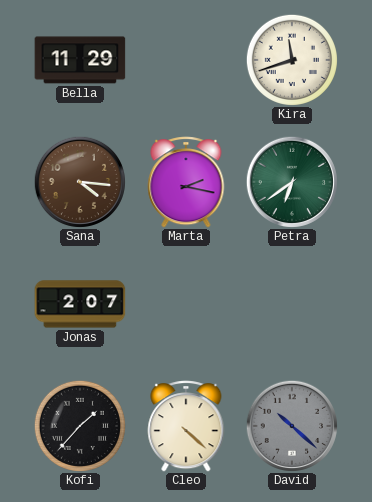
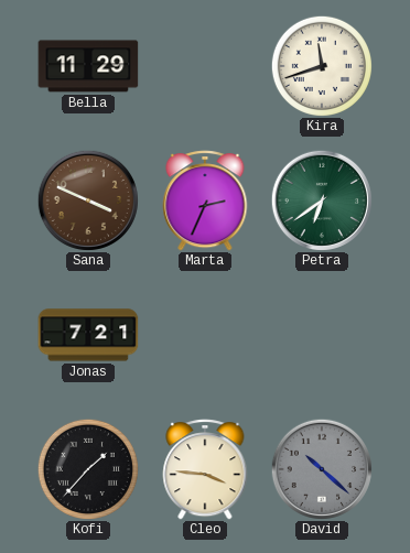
Sana: 4:16 -> 3:49 (87, 200)
Marta: 2:17 -> 2:34 (205, 200)
Jonas: 2:07 -> 7:21 (88, 335)
Cleo: 4:22 -> 3:46 (205, 469)
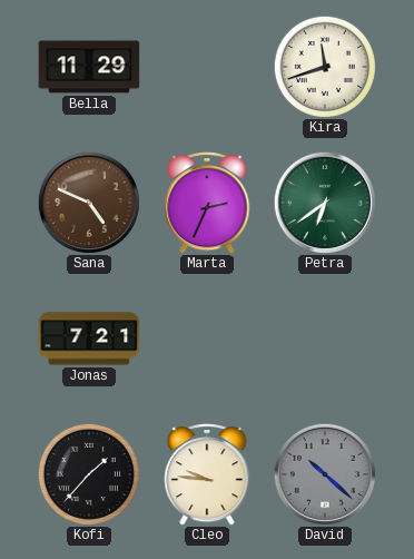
Sana: 3:49 -> 4:49 (88, 203)
Cleo: 3:46 -> 9:46 (207, 474)
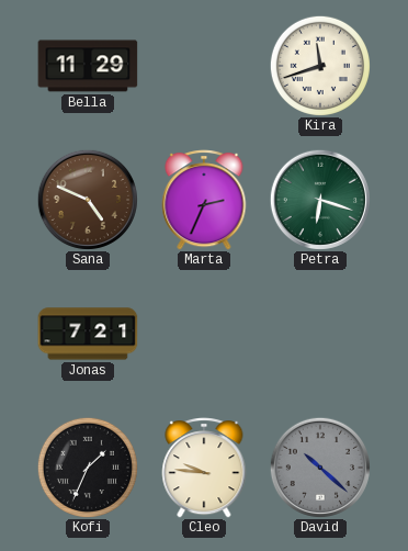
Petra: 6:39 -> 6:18 (319, 200)
Kofi: 1:37 -> 1:34 (88, 468)
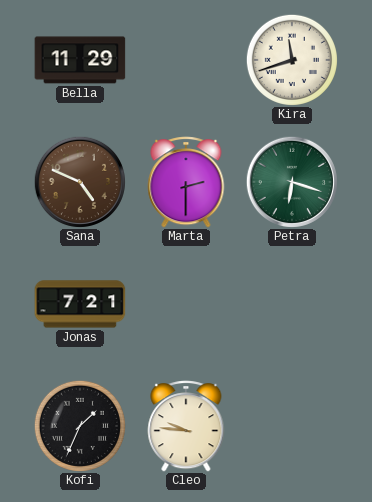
Marta: 2:34 -> 2:30 (186, 182)
David: 10:22 -> none (319, 468)
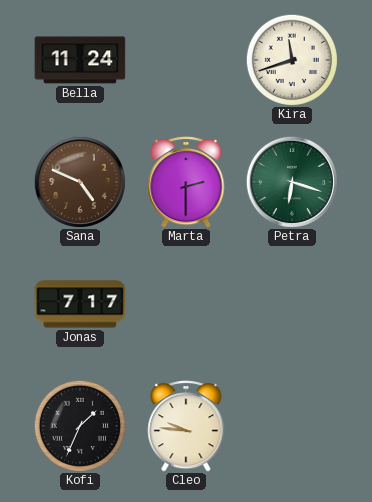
Bella: 11:29 -> 11:24 (80, 60)
Jonas: 7:21 -> 7:17 (80, 304)
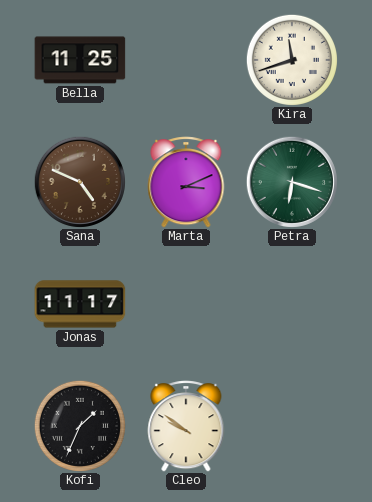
Bella: 11:24 -> 11:25 (80, 60)
Marta: 2:30 -> 3:11 (186, 182)
Jonas: 7:17 -> 11:17 (80, 304)
Cleo: 9:46 -> 9:51 (186, 426)
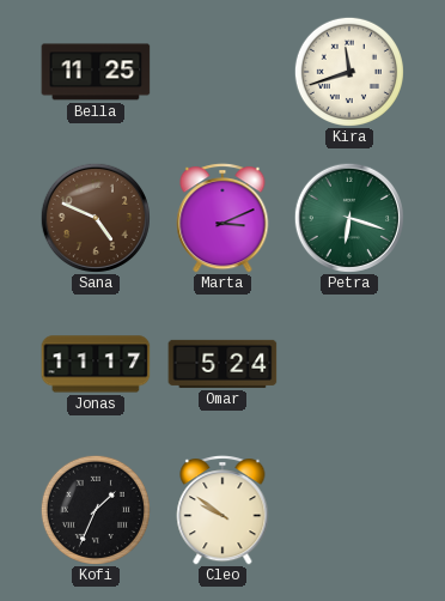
Omar: none -> 5:24 (222, 364)
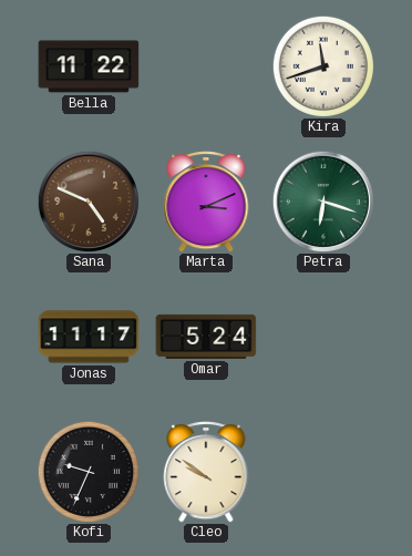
Bella: 11:25 -> 11:22 (89, 66)
Kofi: 1:34 -> 9:34 (89, 472)
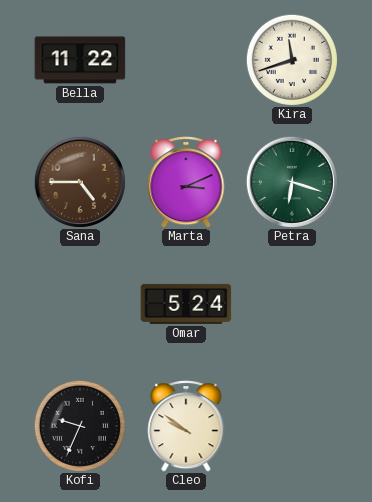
Sana: 4:49 -> 4:45 (79, 182)
Jonas: 11:17 -> none (89, 337)
